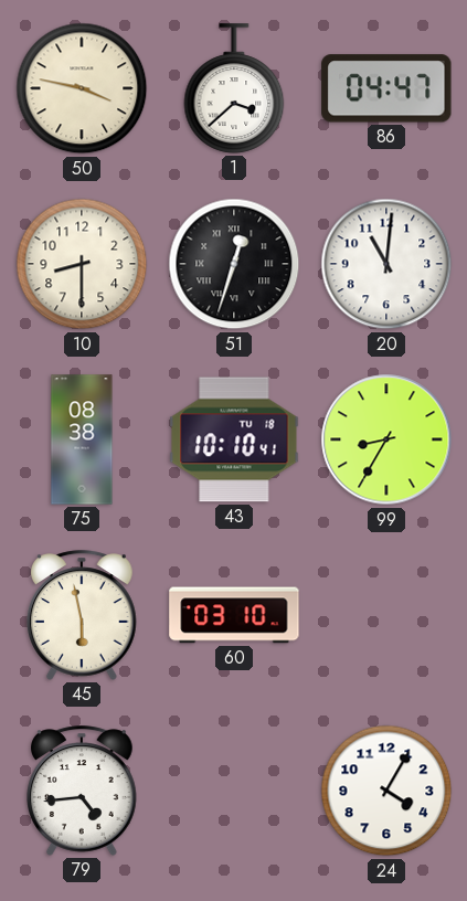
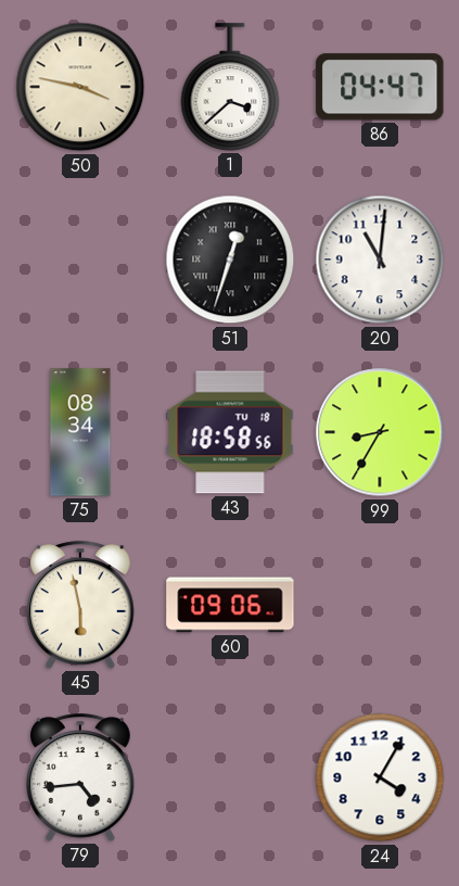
10: 8:30 -> none (82, 264)
75: 08:38 -> 08:34 (80, 432)
43: 10:10 -> 18:58 (230, 432)
60: 03:10 -> 09:06 (230, 605)
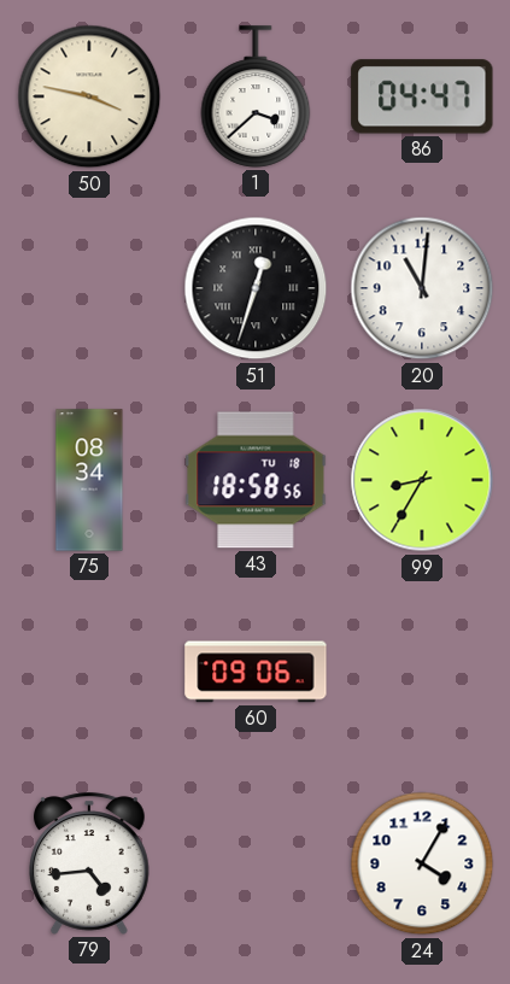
45: 5:58 -> none (81, 605)
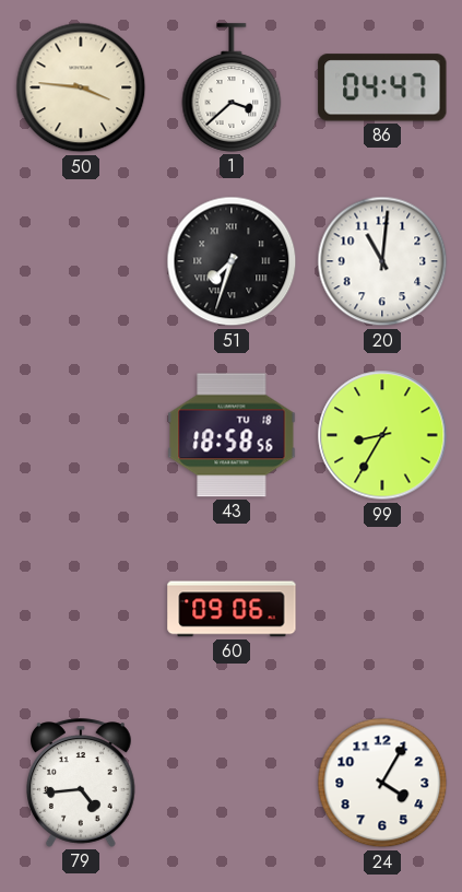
50: 3:47 -> 3:46 (81, 87)
51: 12:33 -> 7:33 (232, 261)
75: 08:34 -> none (89, 480)
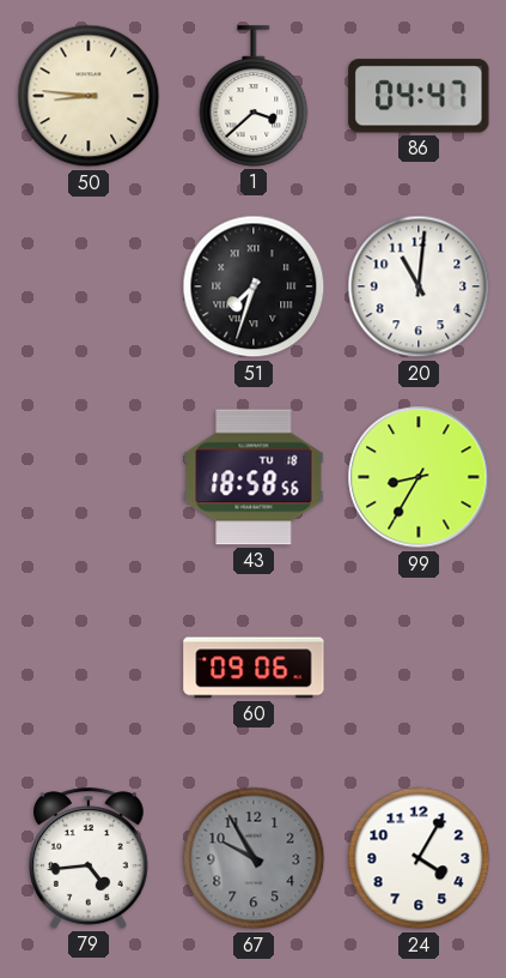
50: 3:46 -> 8:46 (89, 96)
67: none -> 9:55 (254, 858)
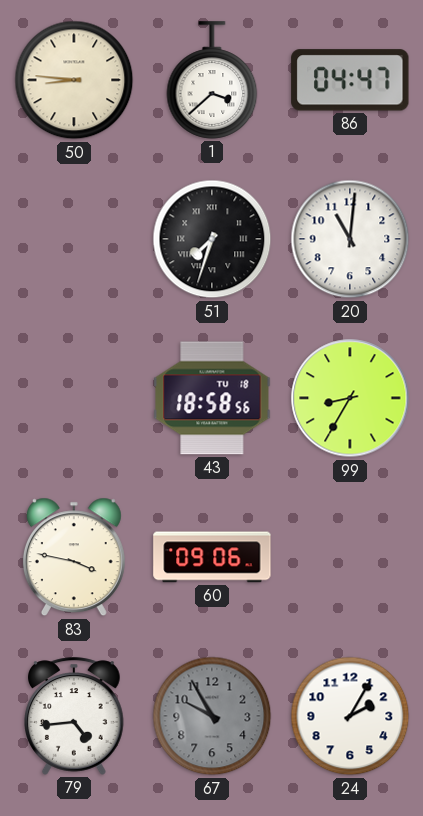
83: none -> 3:47 (74, 557)
24: 4:05 -> 2:05 (350, 716)
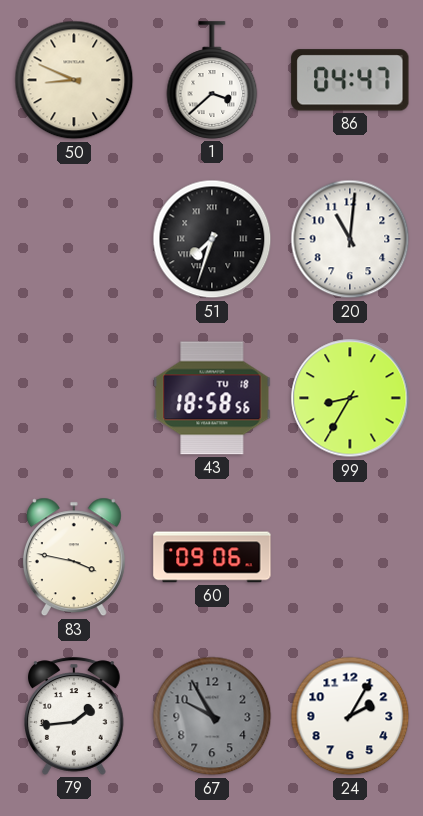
50: 8:46 -> 8:49 (74, 80)
79: 4:44 -> 1:44 (75, 716)
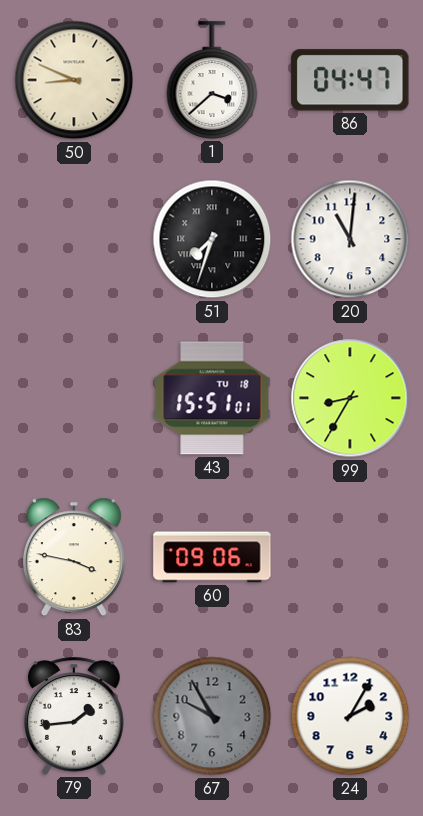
43: 18:58 -> 15:51 (212, 398)
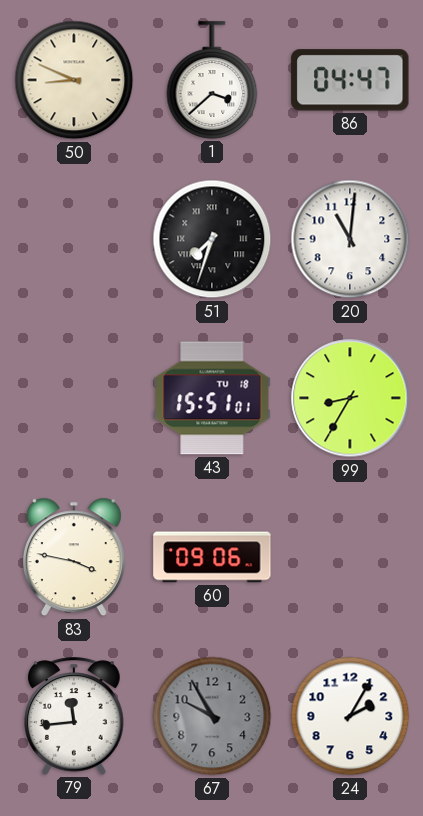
79: 1:44 -> 11:44 (75, 716)
